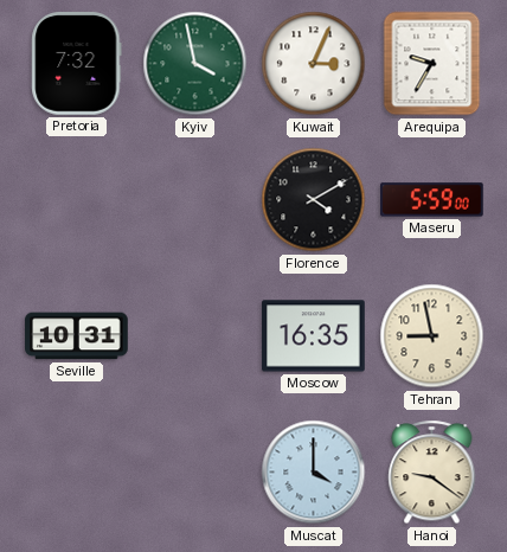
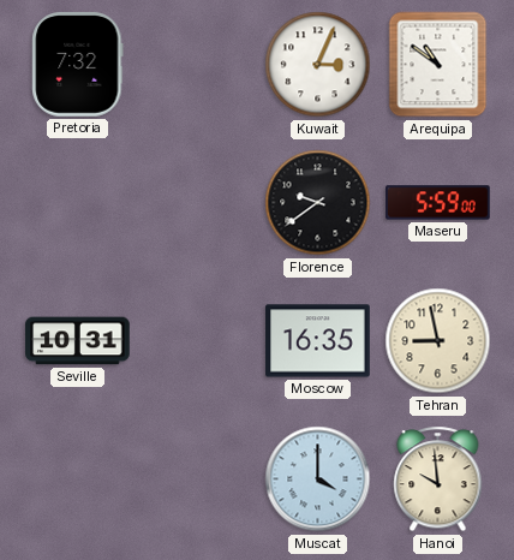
Kyiv: 3:58 -> none (195, 64)
Arequipa: 9:35 -> 10:51 (438, 65)
Florence: 4:10 -> 9:39 (318, 203)
Hanoi: 9:21 -> 9:59 (438, 479)
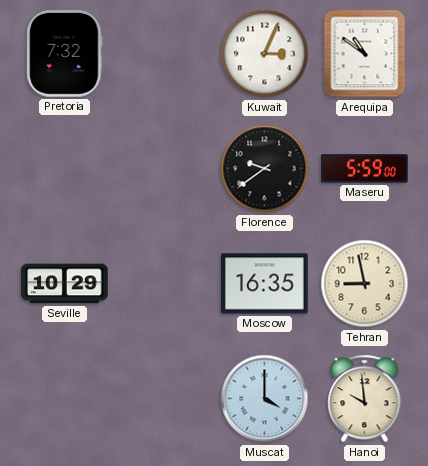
Seville: 10:31 -> 10:29 (65, 284)
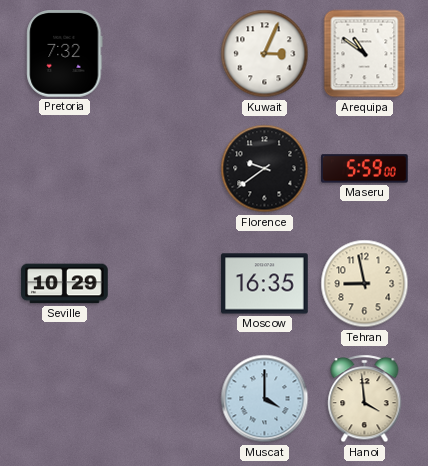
Hanoi: 9:59 -> 3:59 (365, 399)
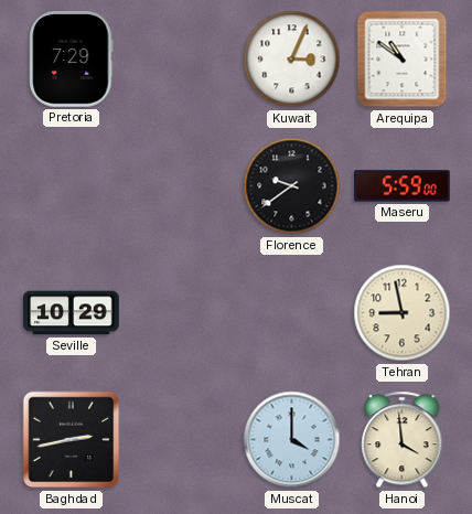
Pretoria: 7:32 -> 7:29 (72, 60)
Moscow: 16:35 -> none (265, 284)
Baghdad: none -> 2:43 (72, 440)
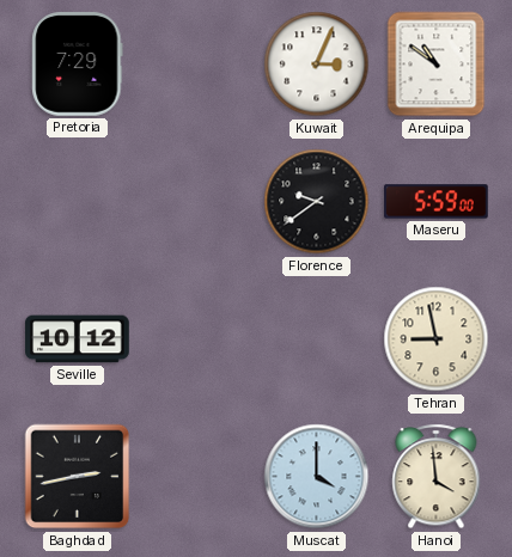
Seville: 10:29 -> 10:12 (78, 339)
